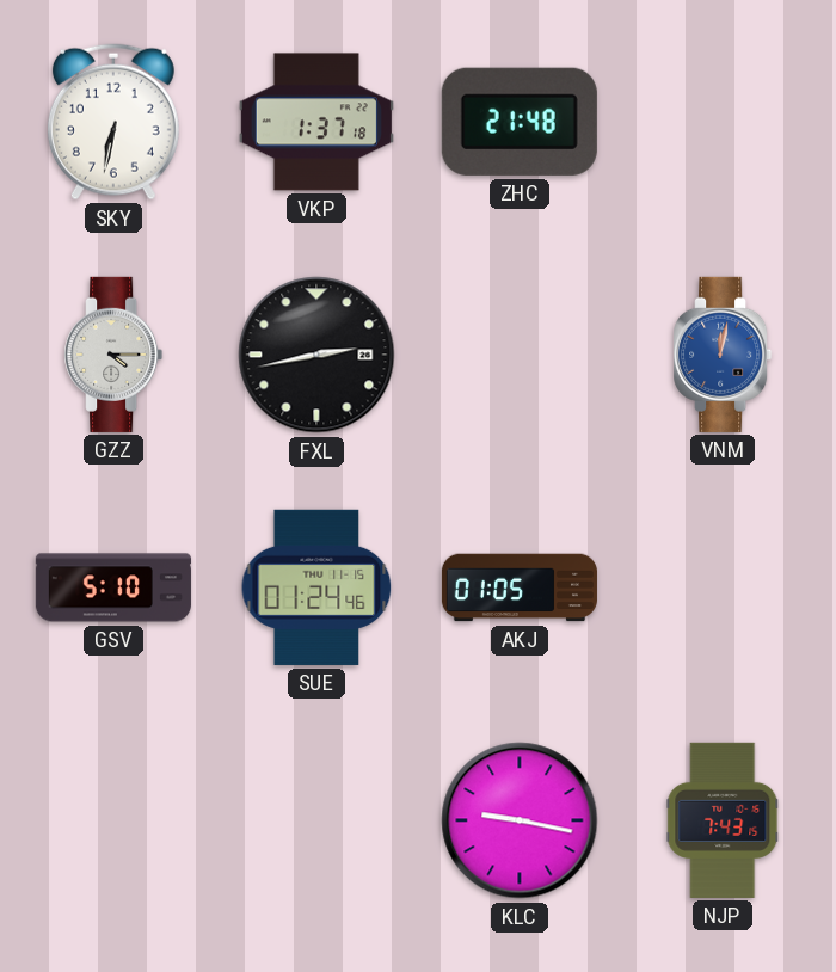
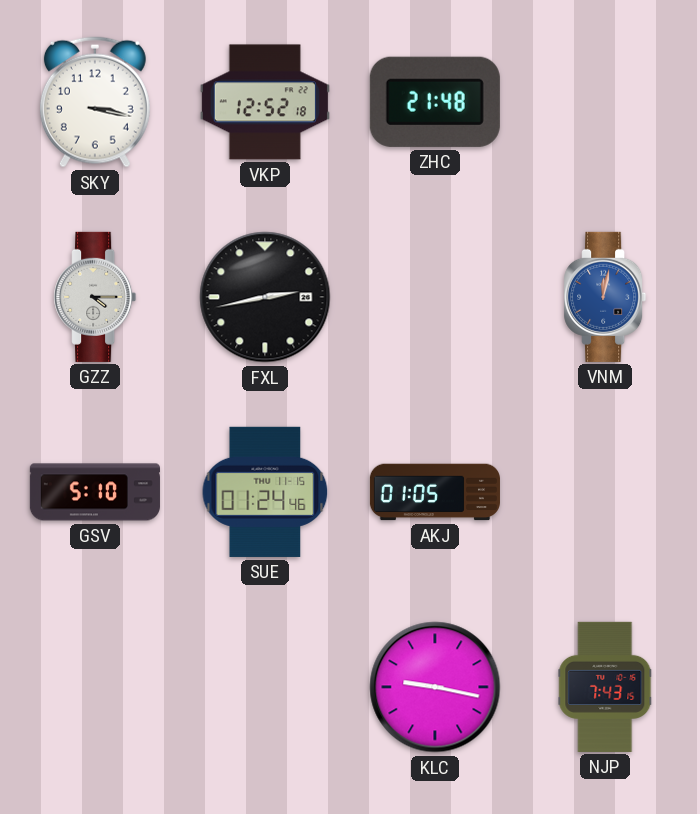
SKY: 6:32 -> 3:17 (95, 102)
VKP: 1:37 -> 12:52 (265, 102)
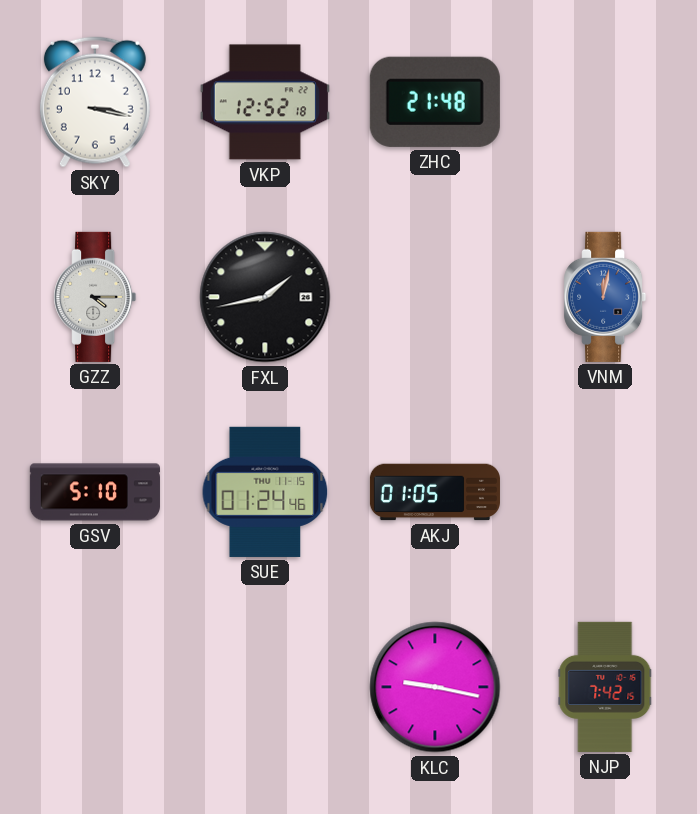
FXL: 2:43 -> 1:43 (265, 297)
NJP: 7:43 -> 7:42 (605, 687)
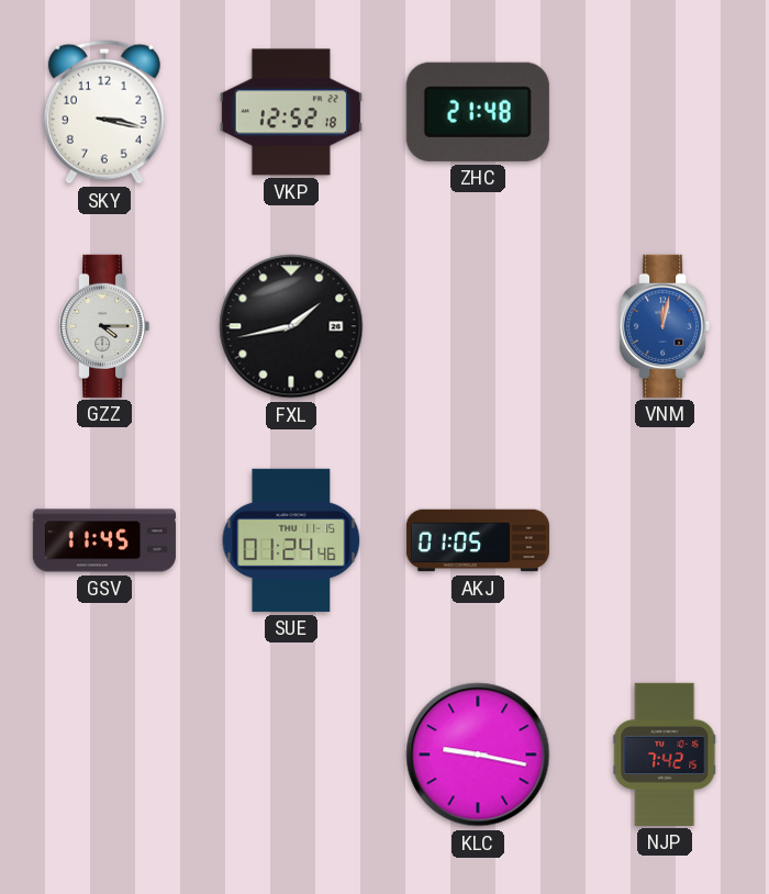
GSV: 5:10 -> 11:45 (104, 540)
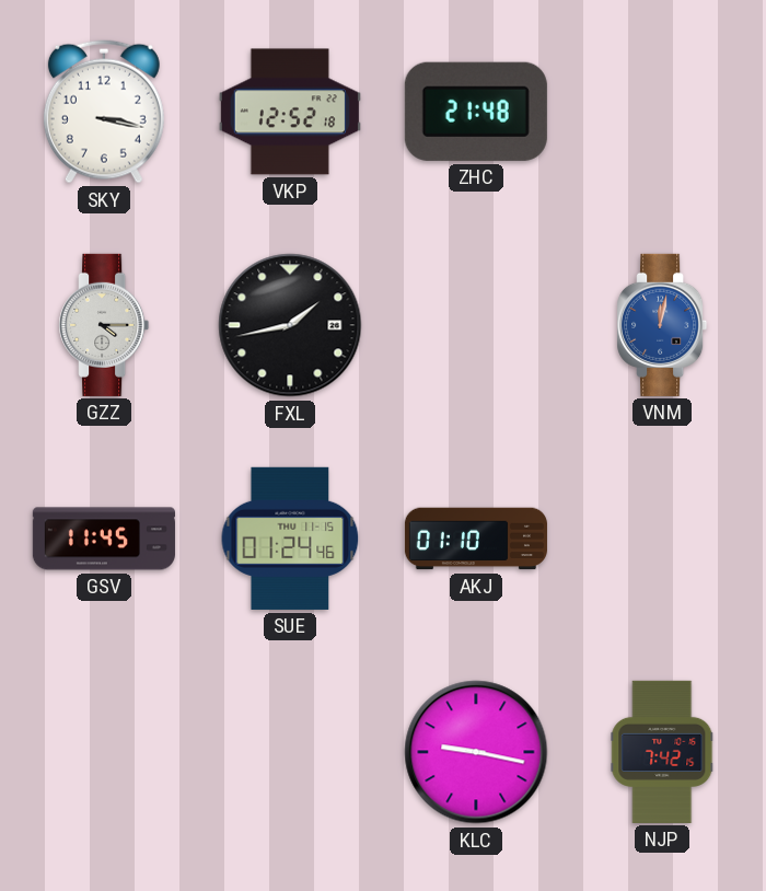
AKJ: 01:05 -> 01:10 (476, 539)
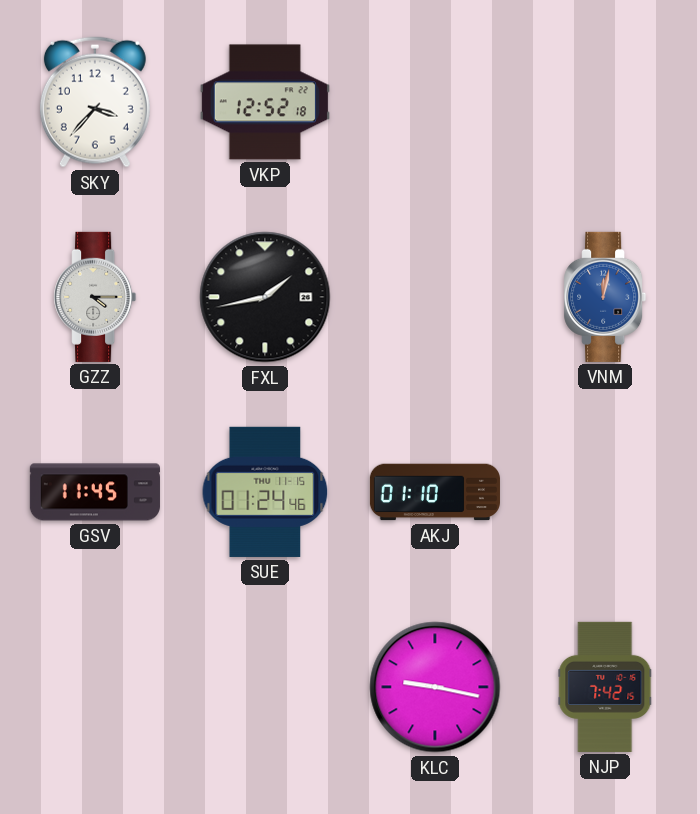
SKY: 3:17 -> 3:37 (95, 102)
ZHC: 21:48 -> none (476, 112)
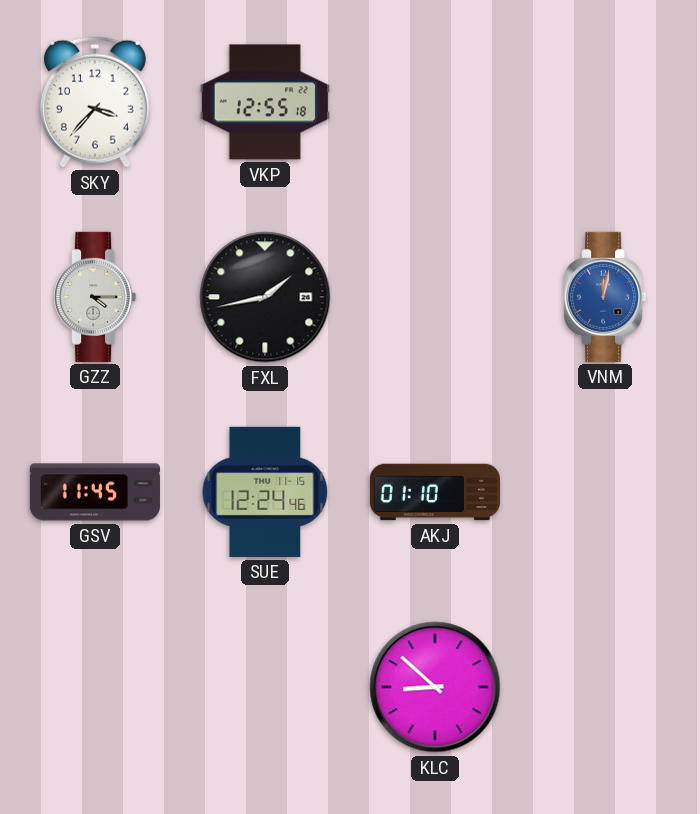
VKP: 12:52 -> 12:55 (265, 102)
SUE: 01:24 -> 12:24 (265, 492)
KLC: 9:17 -> 8:52 (435, 687)
NJP: 7:42 -> none (605, 687)
